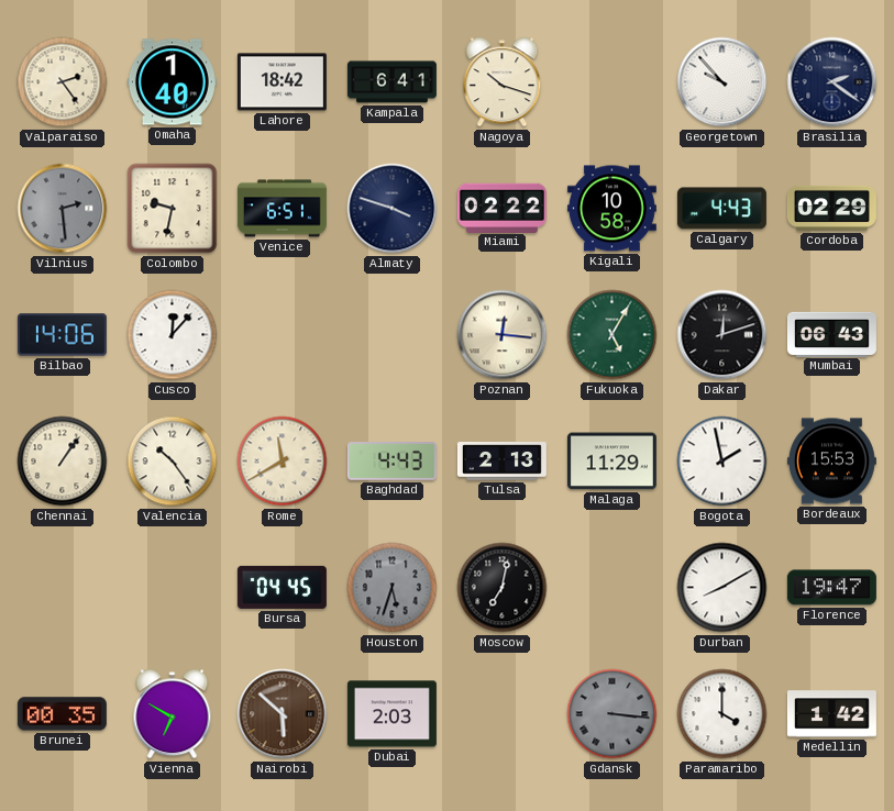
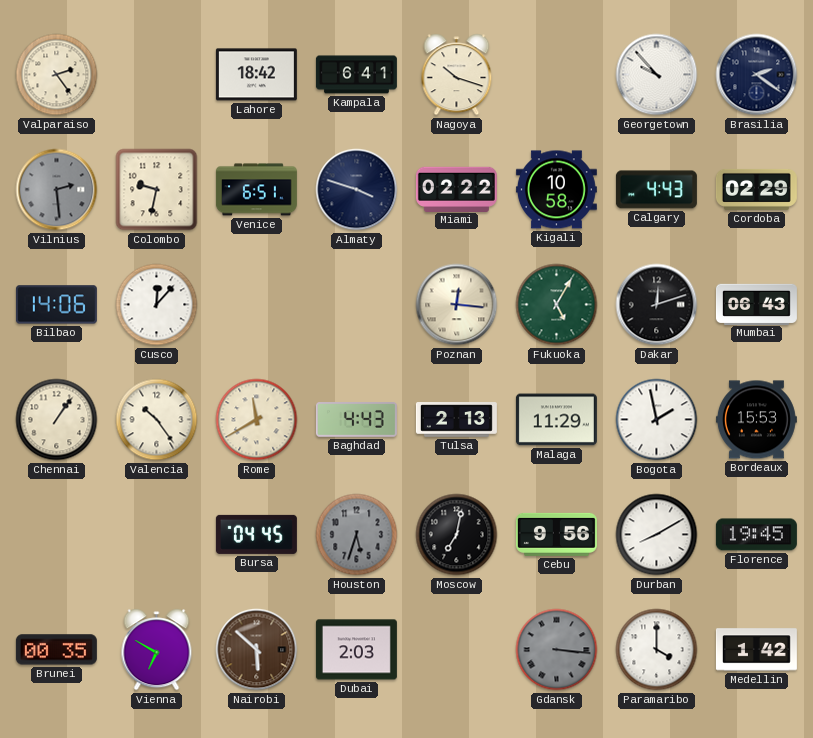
Omaha: 1:40 -> none (172, 82)
Cebu: none -> 9:56 (556, 534)
Florence: 19:47 -> 19:45 (756, 535)
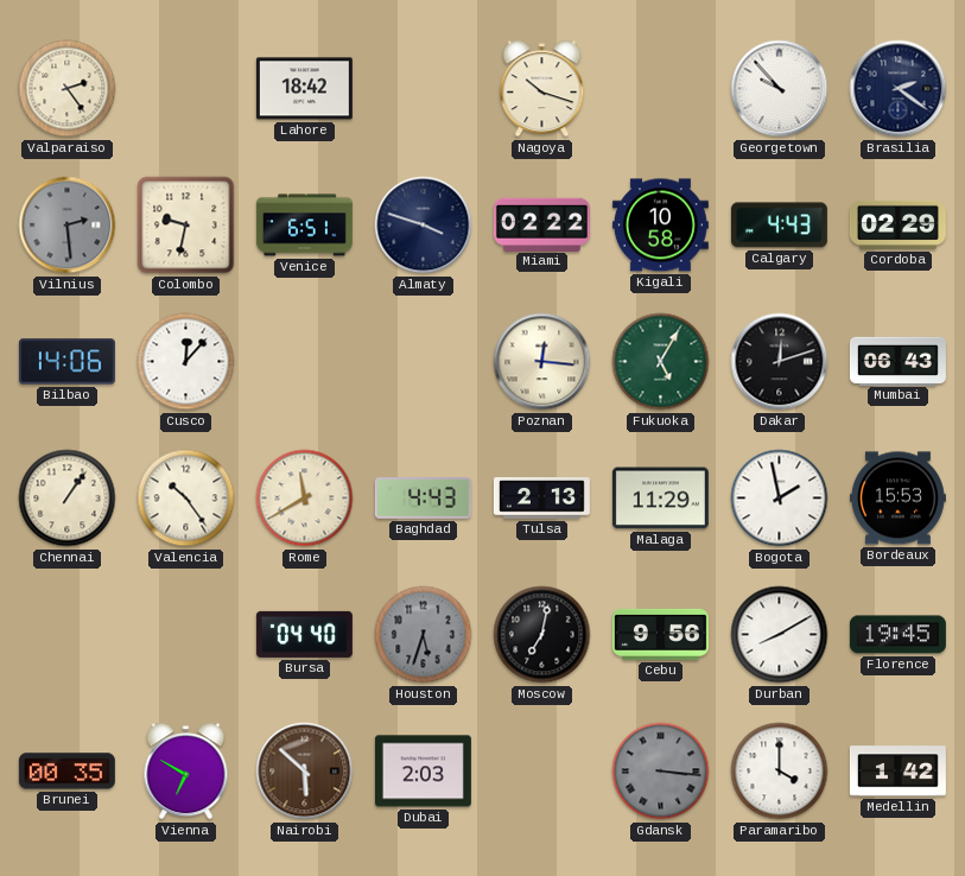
Kampala: 6:41 -> none (356, 75)
Bursa: 04:45 -> 04:40 (304, 634)
